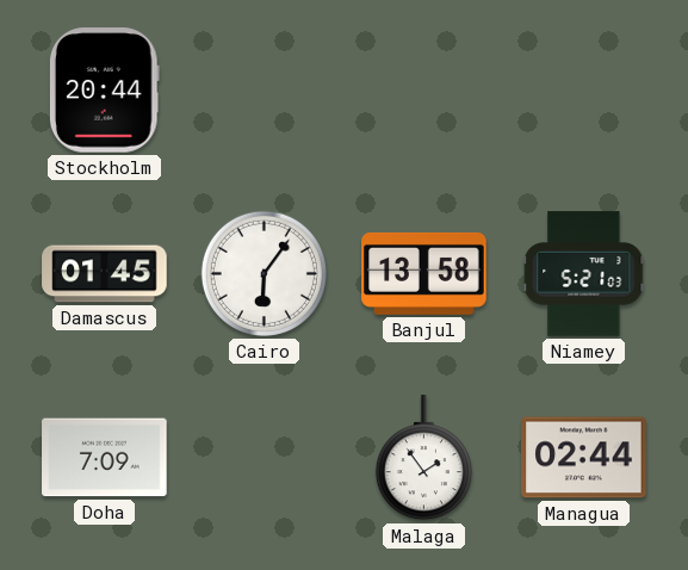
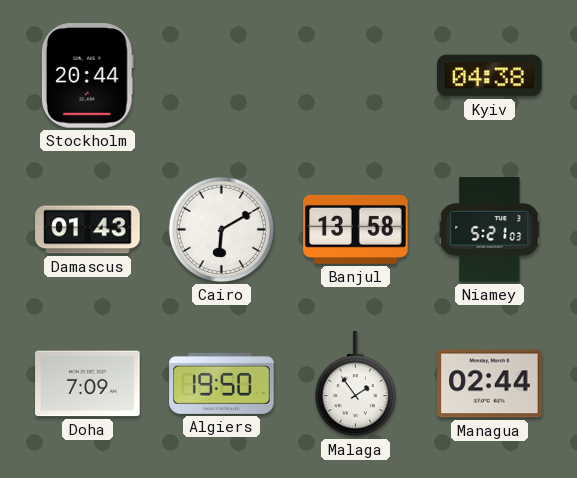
Kyiv: none -> 04:38 (490, 76)
Damascus: 01:45 -> 01:43 (88, 230)
Cairo: 6:06 -> 6:10 (221, 229)
Algiers: none -> 19:50 (222, 383)
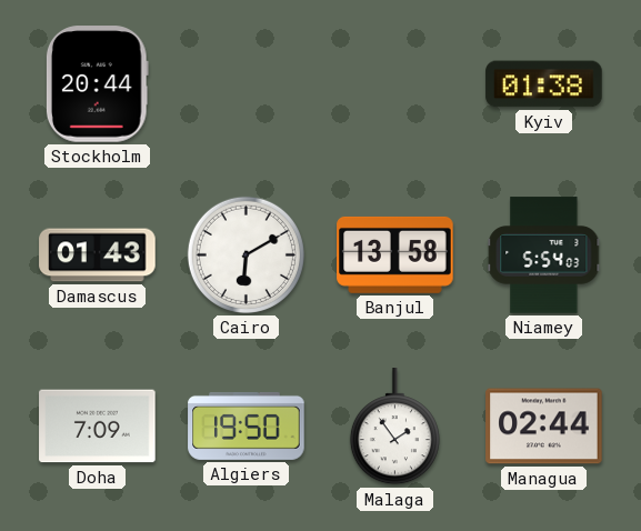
Kyiv: 04:38 -> 01:38 (544, 84)
Niamey: 5:21 -> 5:54 (544, 256)
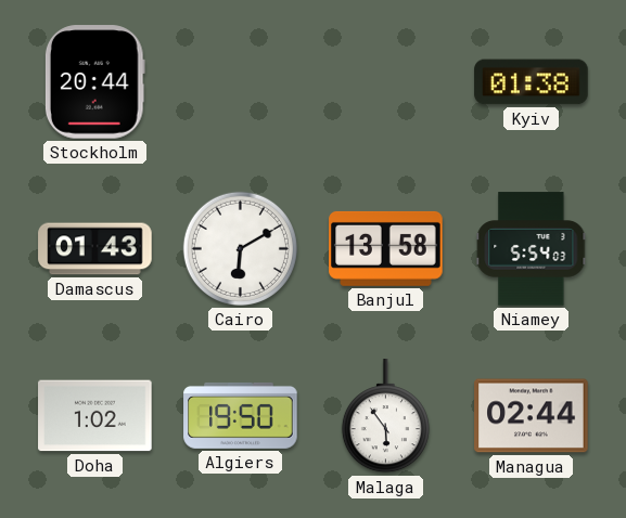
Doha: 7:09 -> 1:02 (95, 416)
Malaga: 1:54 -> 5:54 (385, 416)
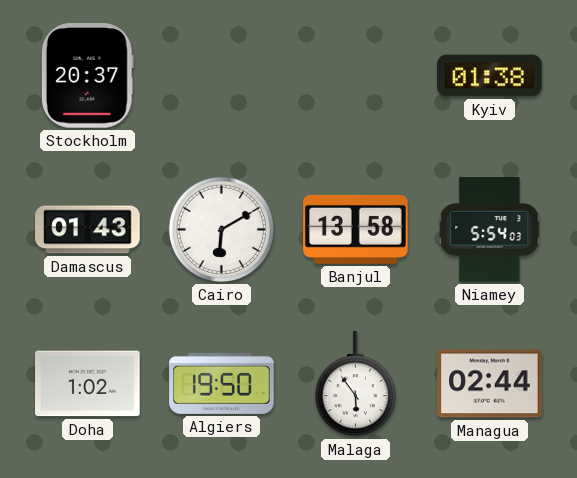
Stockholm: 20:44 -> 20:37 (87, 76)
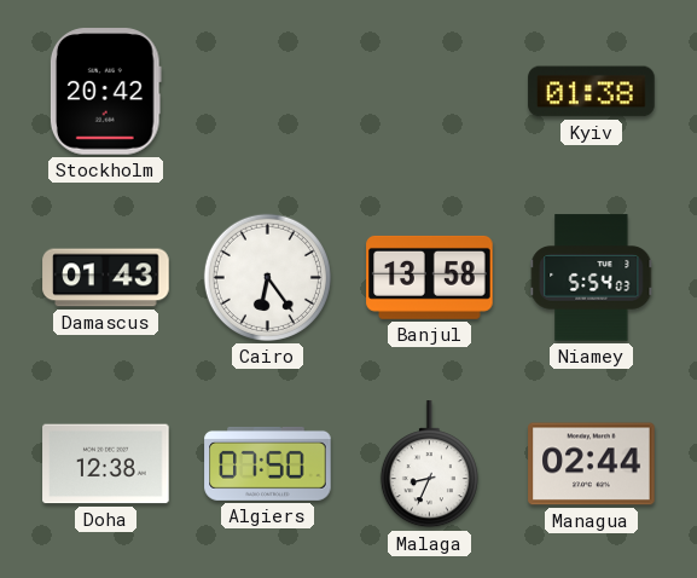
Stockholm: 20:37 -> 20:42 (105, 92)
Cairo: 6:10 -> 6:24 (267, 277)
Doha: 1:02 -> 12:38 (106, 464)
Algiers: 19:50 -> 07:50 (268, 463)
Malaga: 5:54 -> 8:34 (429, 464)
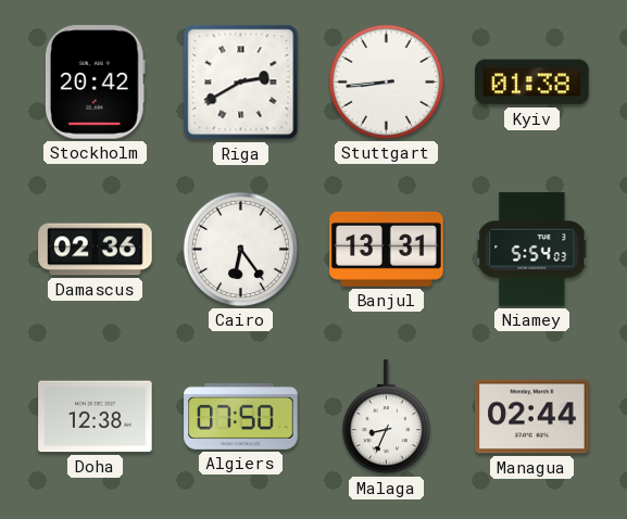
Riga: none -> 2:40 (241, 83)
Stuttgart: none -> 8:44 (386, 81)
Damascus: 01:43 -> 02:36 (96, 250)
Banjul: 13:58 -> 13:31 (387, 249)
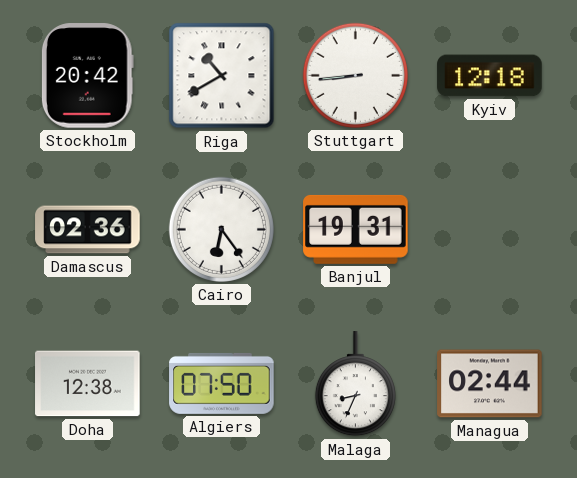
Riga: 2:40 -> 10:40 (222, 76)
Kyiv: 01:38 -> 12:18 (490, 76)
Banjul: 13:31 -> 19:31 (356, 229)
Niamey: 5:54 -> none (532, 250)
